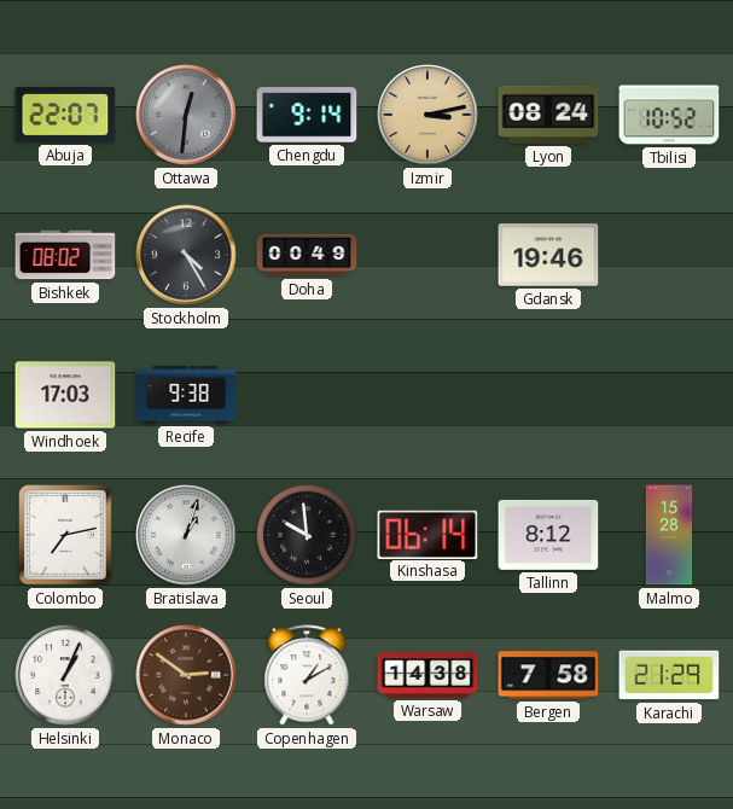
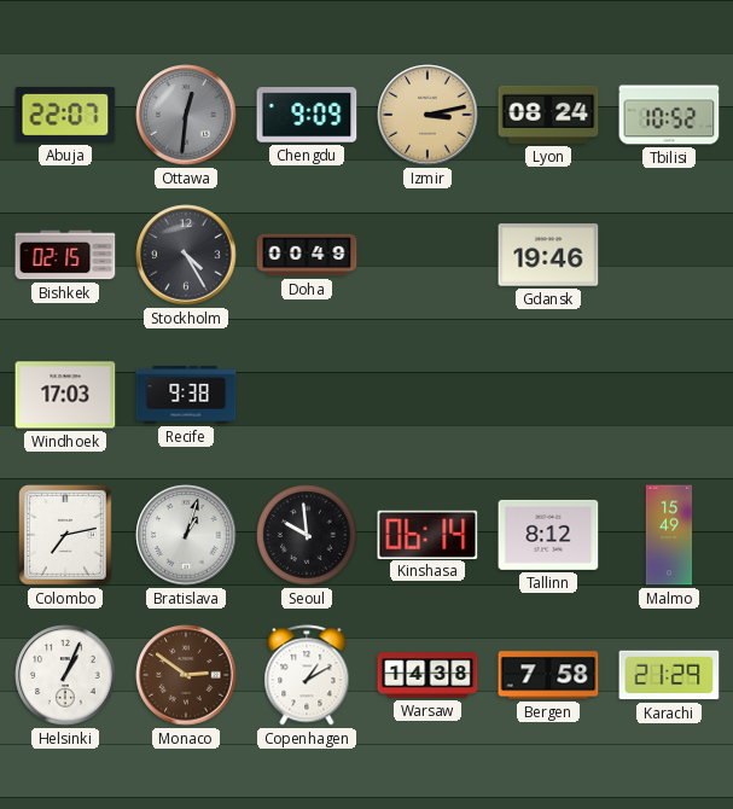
Chengdu: 9:14 -> 9:09 (307, 115)
Bishkek: 08:02 -> 02:15 (65, 255)
Malmo: 15:28 -> 15:49 (669, 535)
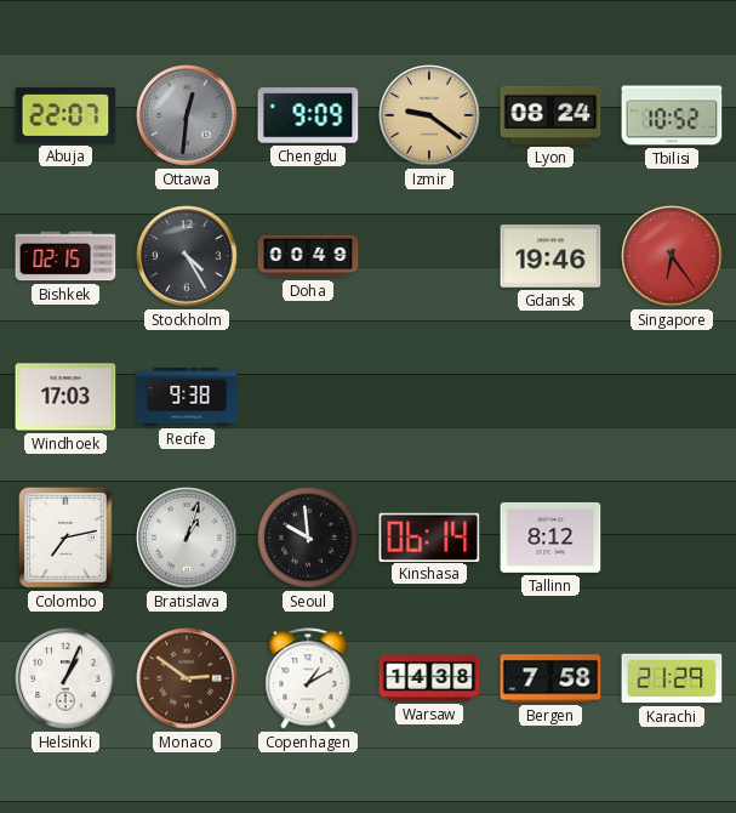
Izmir: 3:13 -> 9:21 (429, 115)
Singapore: none -> 6:24 (672, 256)
Malmo: 15:49 -> none (669, 535)
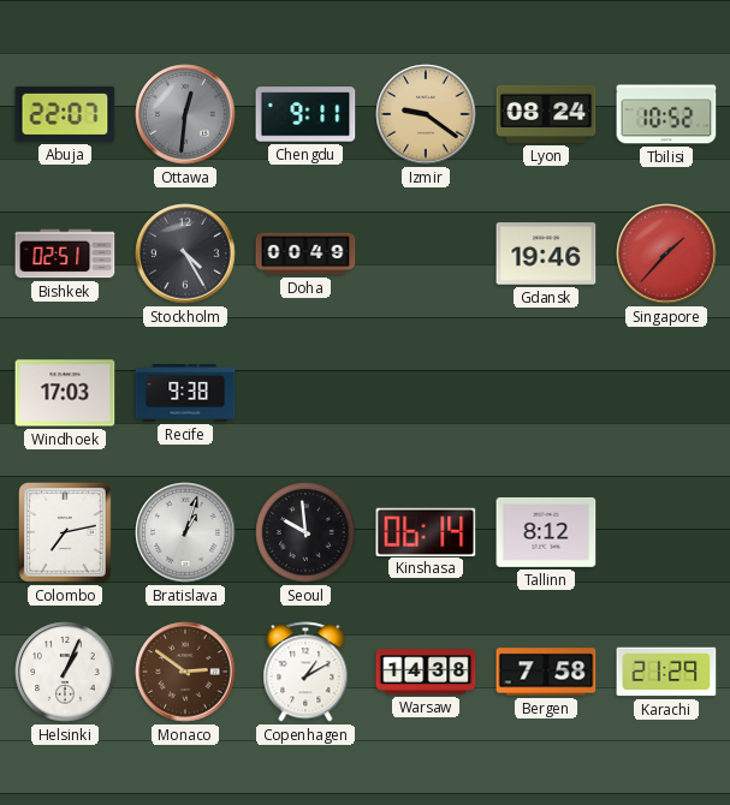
Chengdu: 9:09 -> 9:11 (305, 114)
Bishkek: 02:15 -> 02:51 (65, 254)
Singapore: 6:24 -> 1:37 (666, 254)
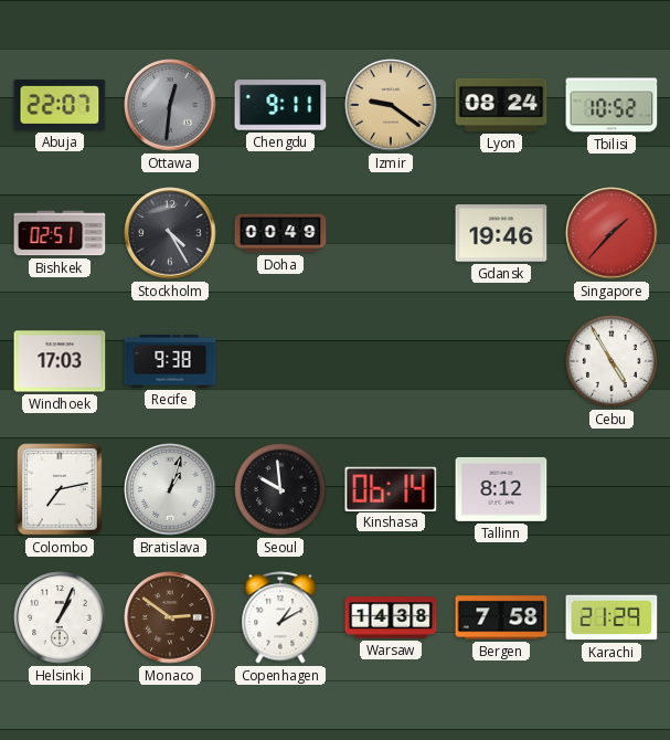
Cebu: none -> 4:55 (611, 361)
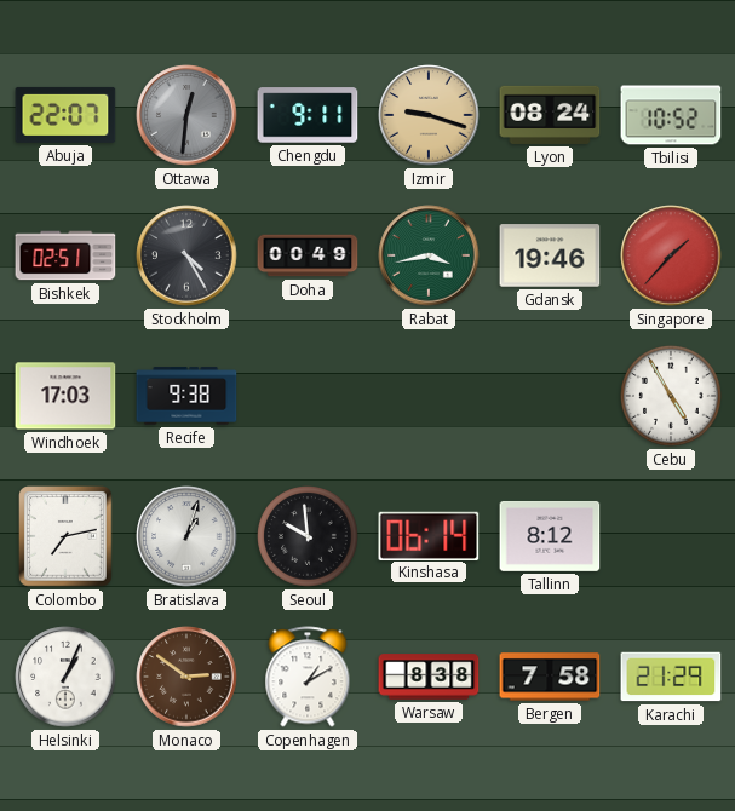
Izmir: 9:21 -> 9:18 (429, 115)
Rabat: none -> 3:43 (429, 255)
Warsaw: 14:38 -> 8:38 (429, 677)
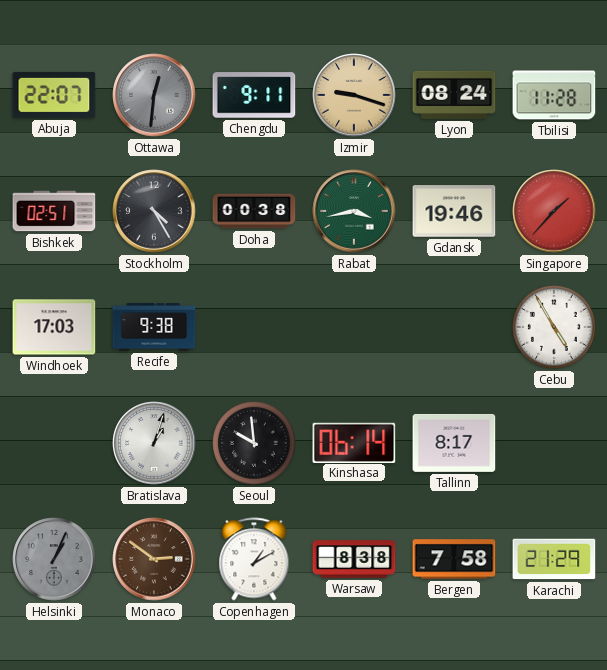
Tbilisi: 10:52 -> 11:28 (554, 95)
Doha: 00:49 -> 00:38 (254, 211)
Colombo: 7:13 -> none (65, 536)
Tallinn: 8:12 -> 8:17 (454, 443)
Helsinki dial: white -> grey (54, 559)
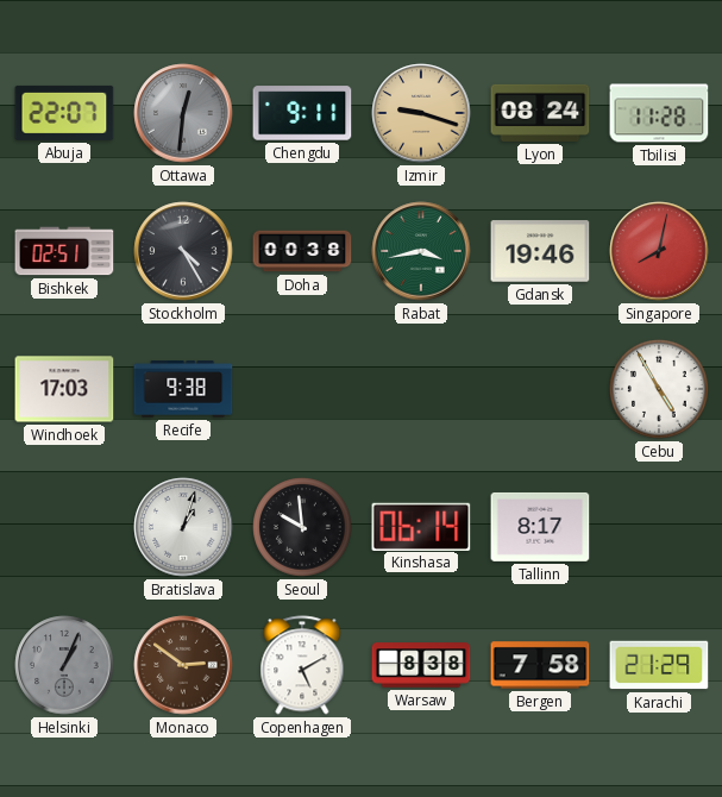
Singapore: 1:37 -> 8:02 (659, 251)
Copenhagen: 1:10 -> 5:10 (302, 665)
